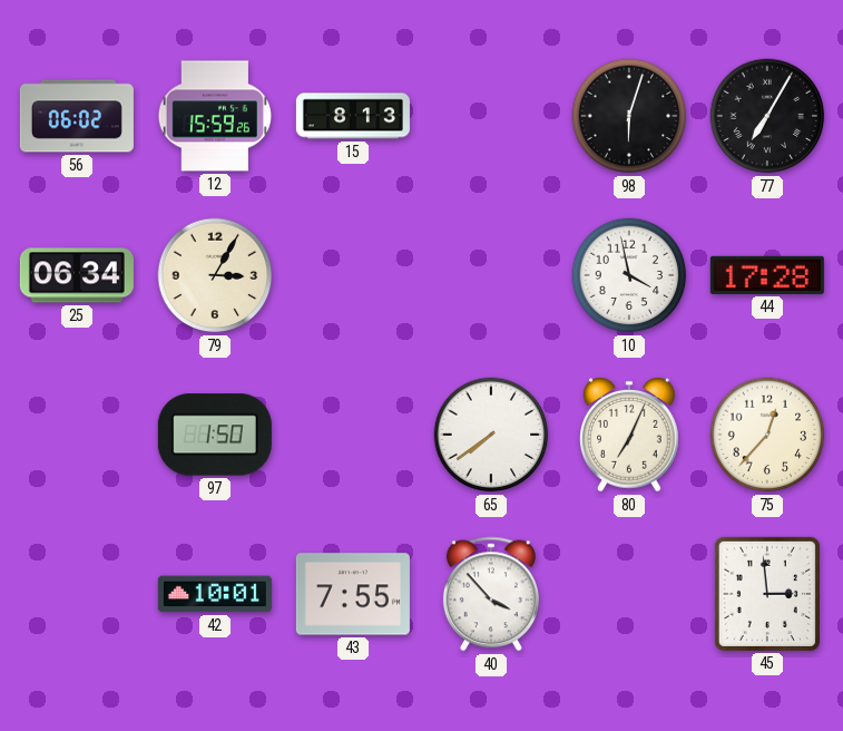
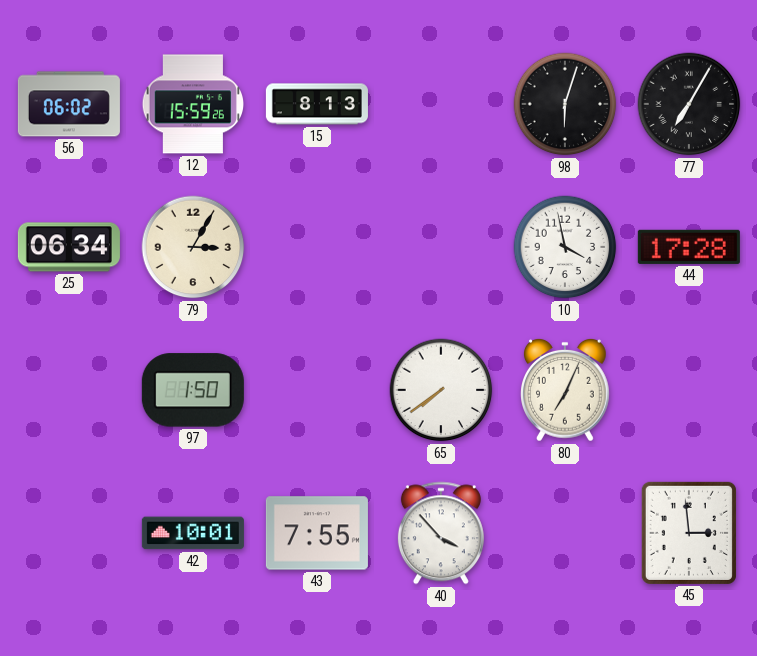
75: 12:37 -> none (767, 435)
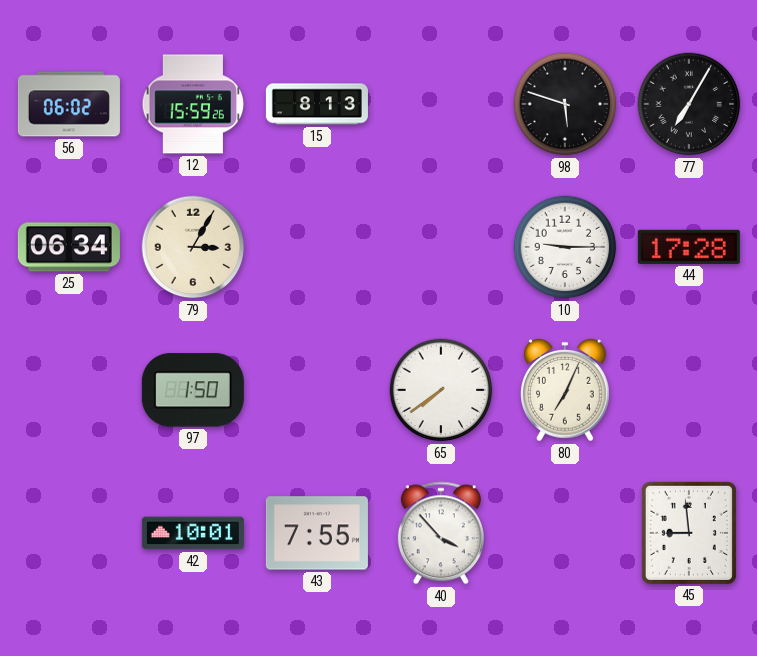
98: 6:03 -> 5:48 (565, 104)
10: 3:58 -> 9:15 (565, 247)
45: 2:59 -> 8:59 (689, 533)
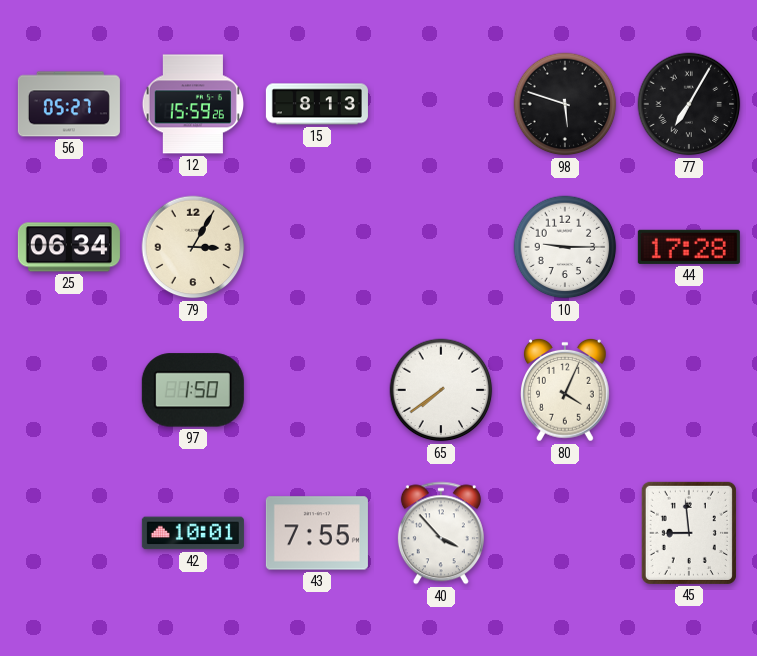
56: 06:02 -> 05:27 (69, 104)
80: 7:04 -> 4:04 (566, 390)
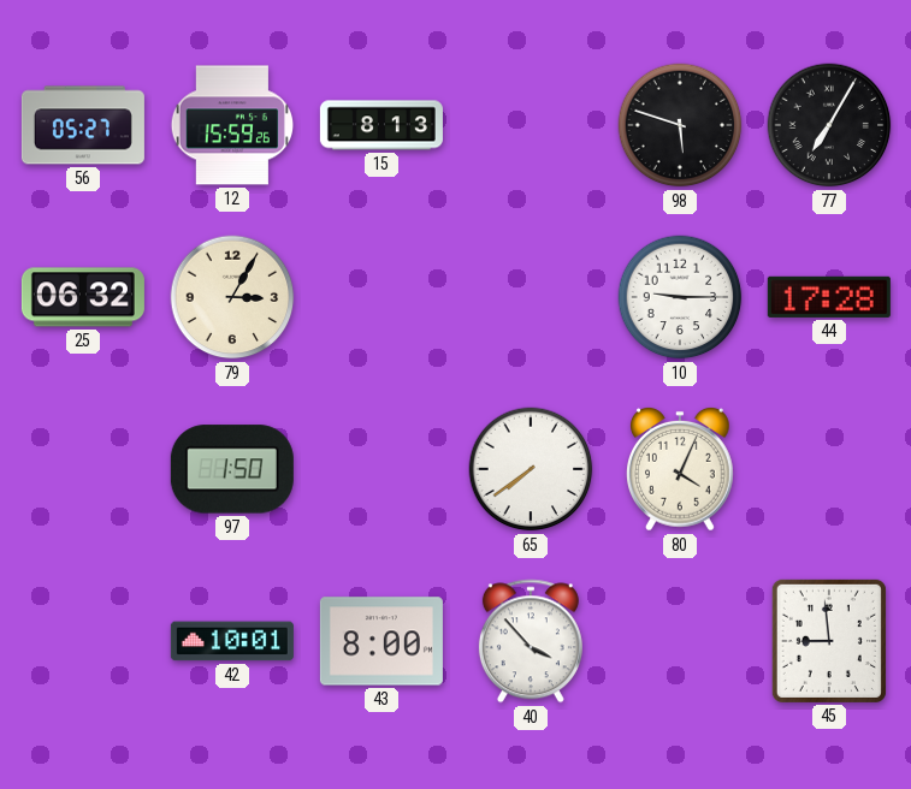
25: 06:34 -> 06:32 (83, 297)
43: 7:55 -> 8:00 (381, 641)
